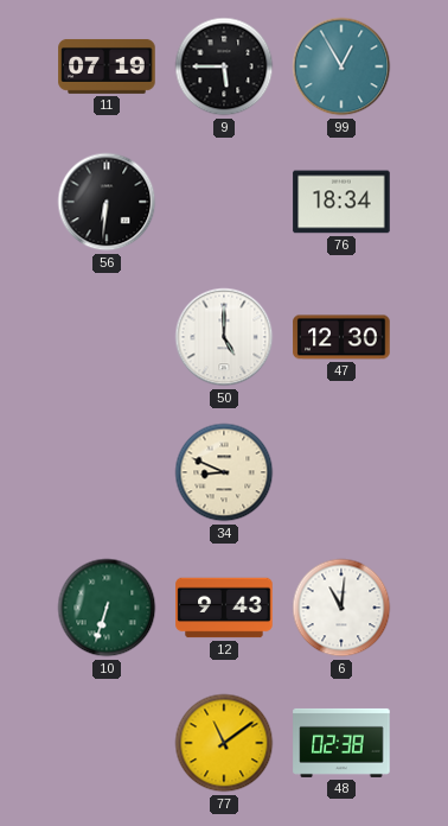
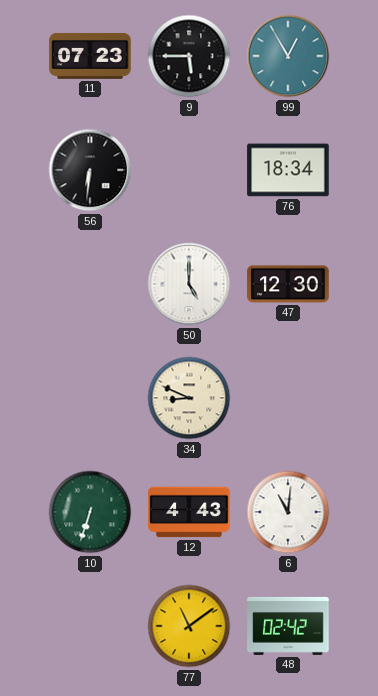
11: 07:19 -> 07:23 (90, 56)
12: 9:43 -> 4:43 (189, 512)
48: 02:38 -> 02:42 (288, 626)
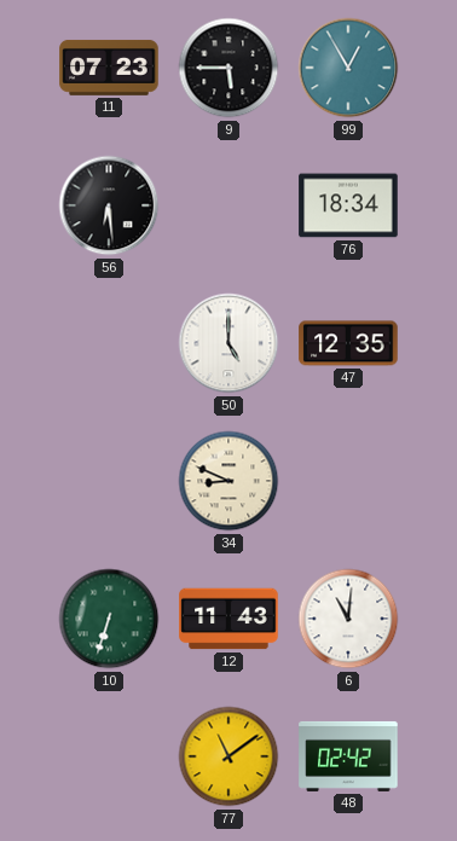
56: 6:31 -> 6:29 (109, 205)
47: 12:30 -> 12:35 (348, 343)
12: 4:43 -> 11:43 (228, 619)
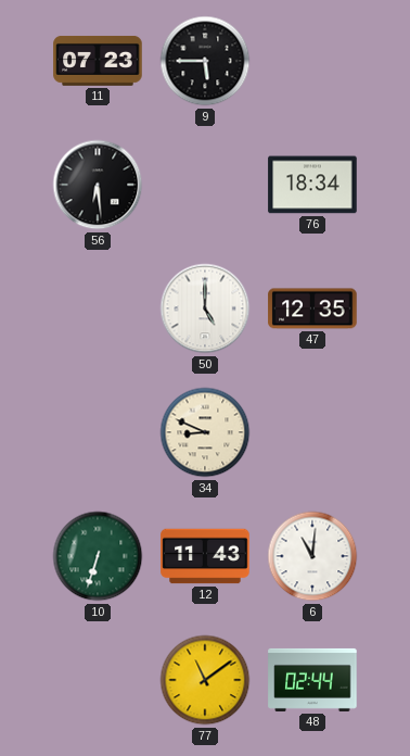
99: 12:55 -> none (348, 68)
48: 02:42 -> 02:44 (312, 680)
